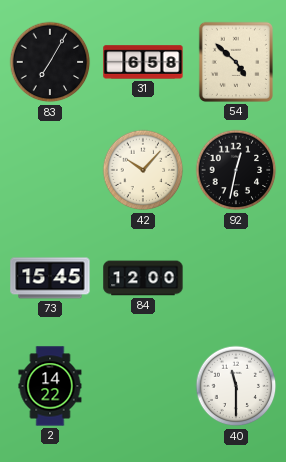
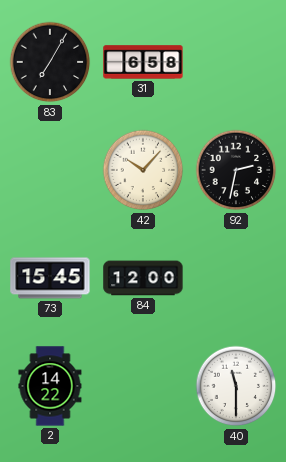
54: 4:52 -> none (236, 62)
92: 12:32 -> 2:32 (236, 170)
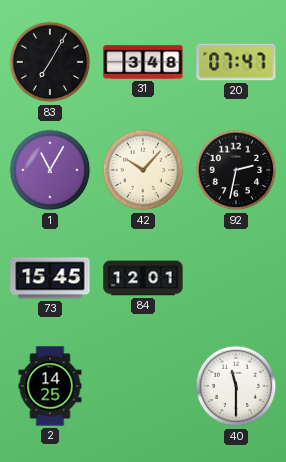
31: 6:58 -> 3:48 (143, 62)
20: none -> 07:47 (236, 62)
1: none -> 11:05 (50, 170)
84: 12:00 -> 12:01 (143, 278)
2: 14:22 -> 14:25 (50, 386)
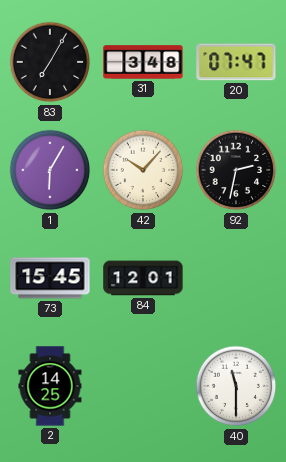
1: 11:05 -> 6:05 (50, 170)
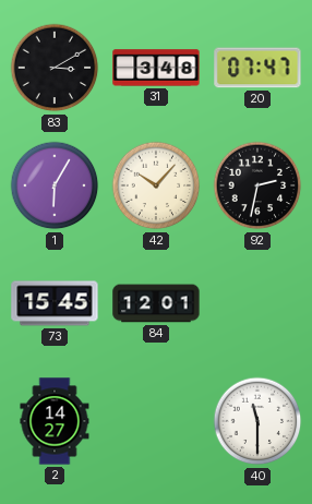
83: 7:05 -> 3:10 (55, 68)
2: 14:25 -> 14:27 (55, 421)
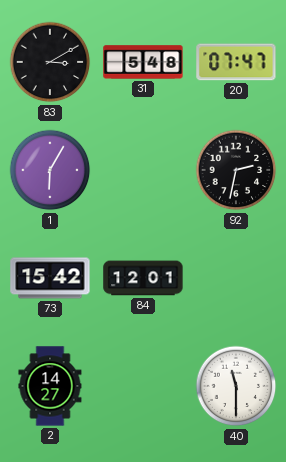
31: 3:48 -> 5:48 (143, 62)
42: 10:07 -> none (156, 185)
73: 15:45 -> 15:42 (50, 278)
